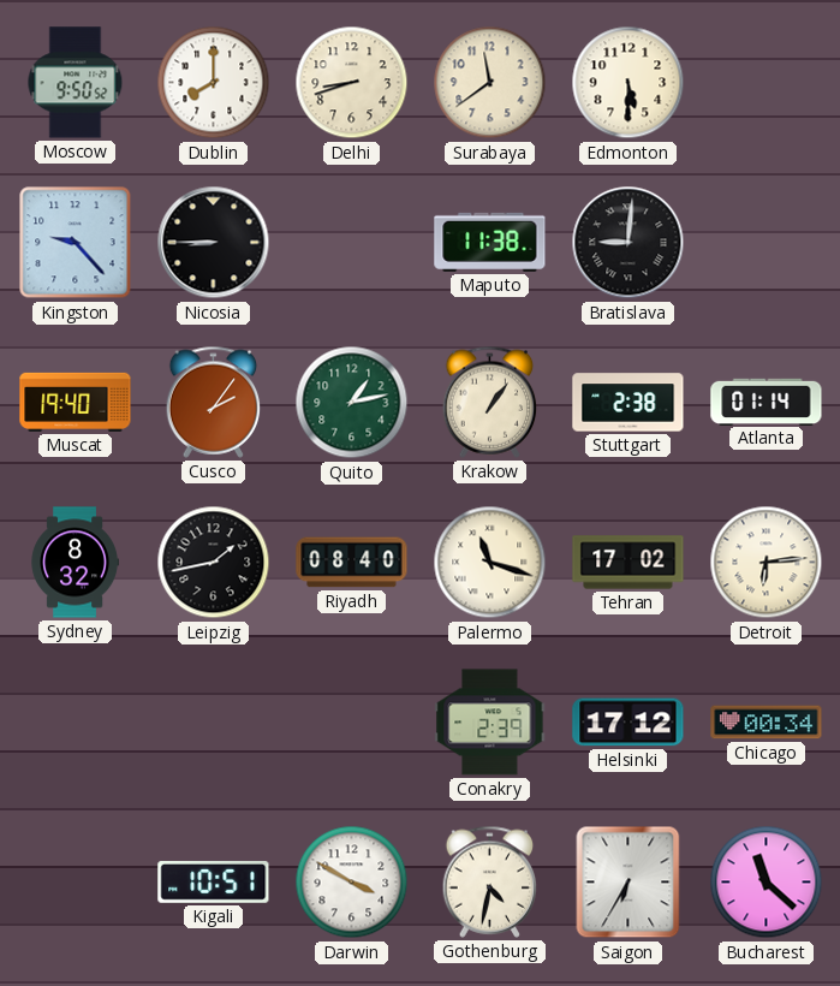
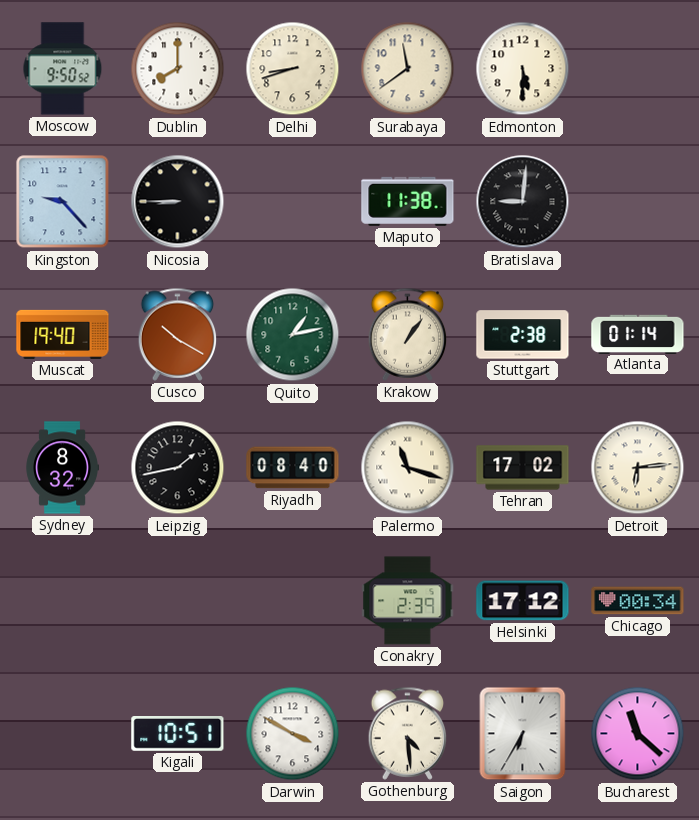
Cusco: 2:06 -> 10:20 (178, 334)
Gothenburg: 4:32 -> 4:29 (408, 733)
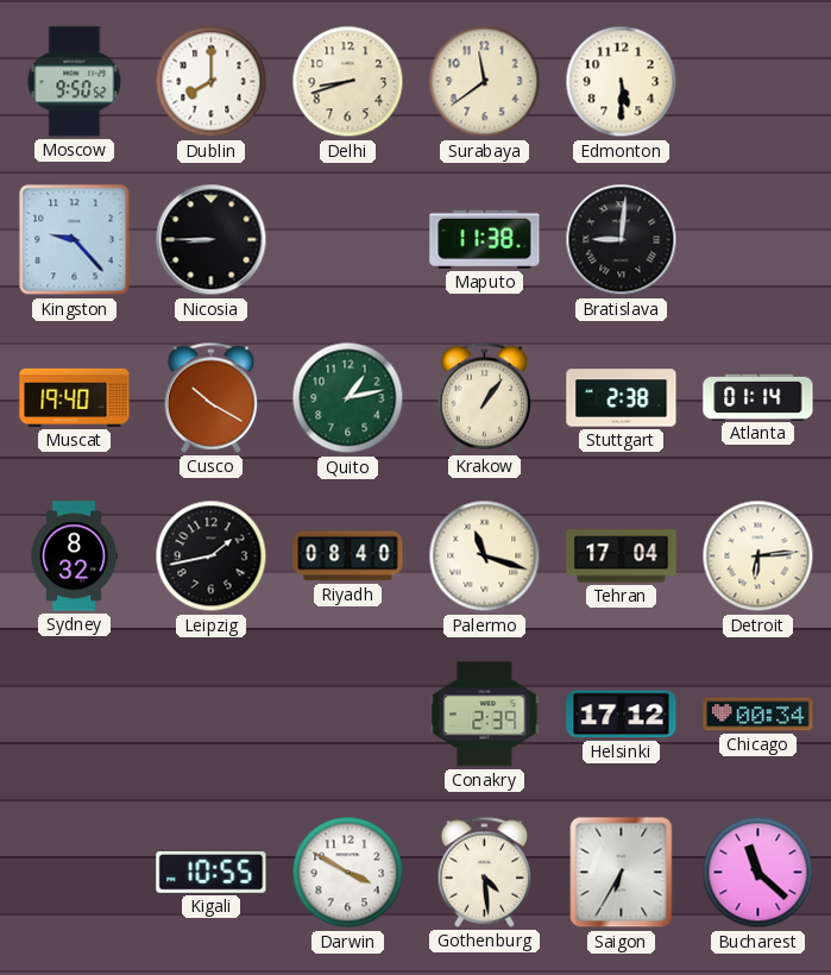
Tehran: 17:02 -> 17:04 (622, 556)
Kigali: 10:51 -> 10:55 (212, 873)
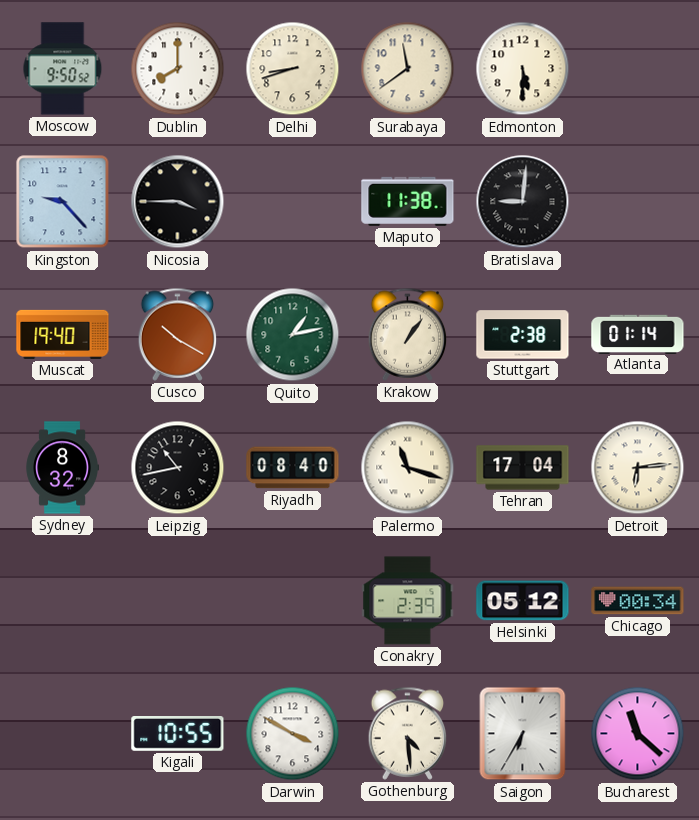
Nicosia: 8:45 -> 3:45 (178, 202)
Leipzig: 1:43 -> 10:43 (178, 468)
Helsinki: 17:12 -> 05:12 (523, 601)
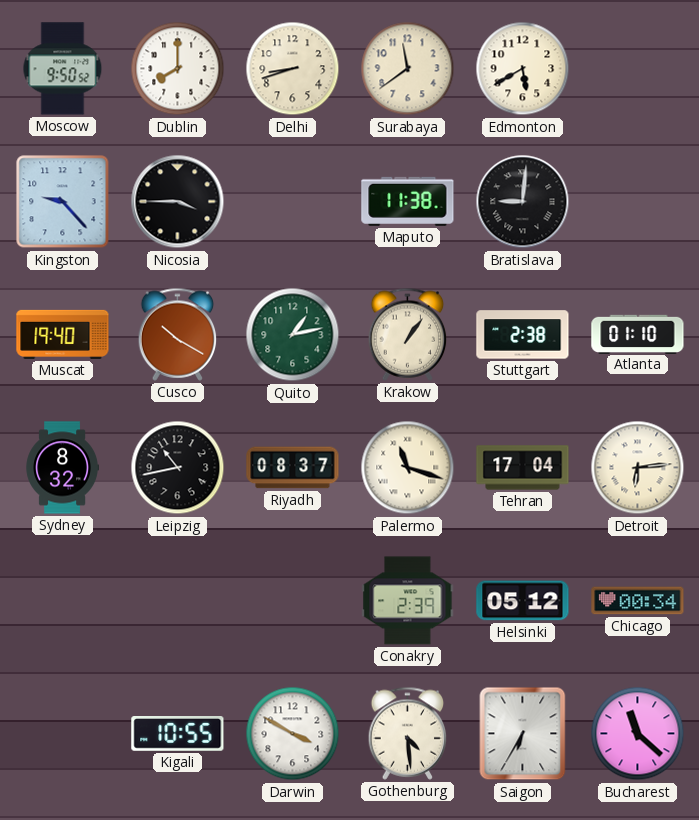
Edmonton: 5:30 -> 5:40 (523, 69)
Atlanta: 01:14 -> 01:10 (638, 334)
Riyadh: 08:40 -> 08:37 (293, 468)
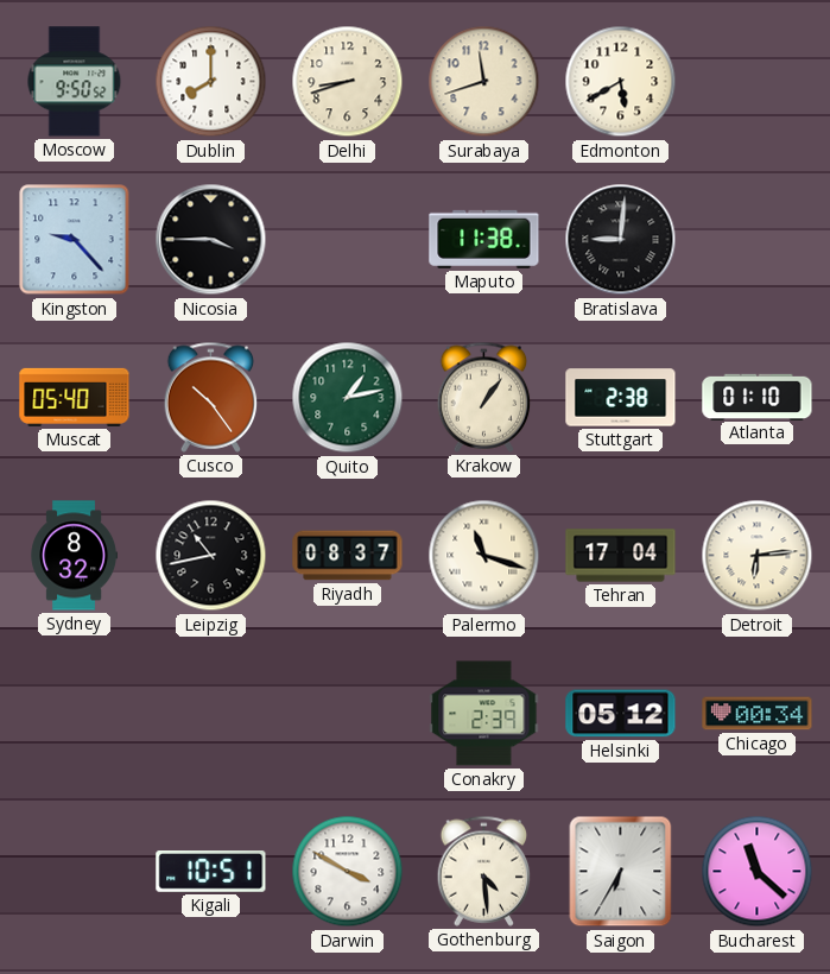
Surabaya: 11:39 -> 11:42 (484, 82)
Muscat: 19:40 -> 05:40 (75, 397)
Cusco: 10:20 -> 10:24 (211, 397)
Kigali: 10:55 -> 10:51 (211, 872)
